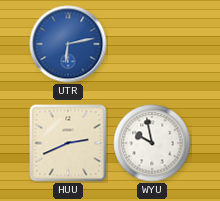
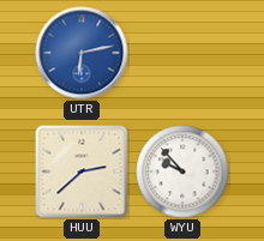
HUU: 2:41 -> 2:38 (82, 171)
WYU: 9:58 -> 9:53 (182, 171)
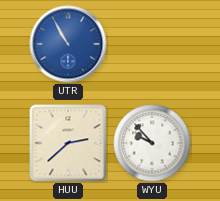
UTR: 6:13 -> 10:55 (68, 44)
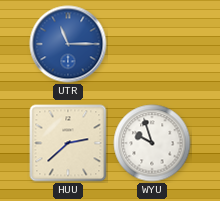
UTR: 10:55 -> 11:15 (68, 44)
WYU: 9:53 -> 9:57 (152, 143)
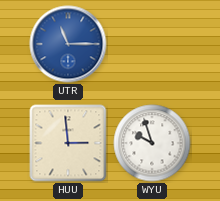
HUU: 2:38 -> 2:59 (68, 143)
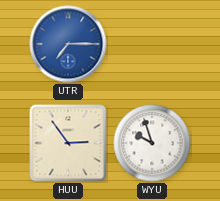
UTR: 11:15 -> 7:15 (68, 44)
HUU: 2:59 -> 2:54 (68, 143)
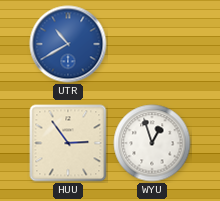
UTR: 7:15 -> 10:40 (68, 44)
WYU: 9:57 -> 12:57 (152, 143)
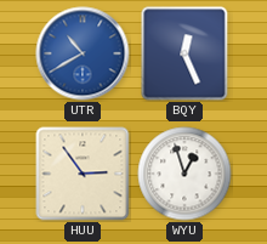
BQY: none -> 12:26 (184, 53)
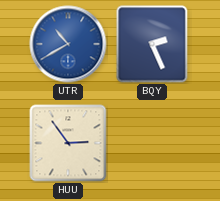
BQY: 12:26 -> 2:26 (152, 44)
WYU: 12:57 -> none (184, 174)
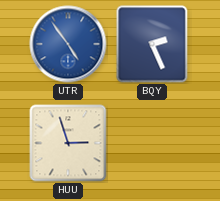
UTR: 10:40 -> 4:54 (68, 44)
HUU: 2:54 -> 2:57 (68, 143)
